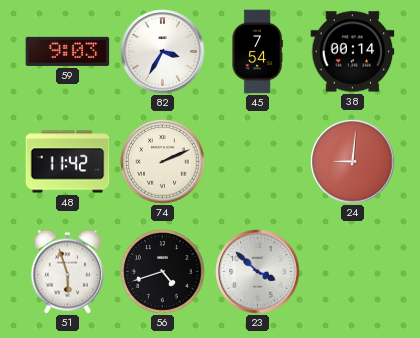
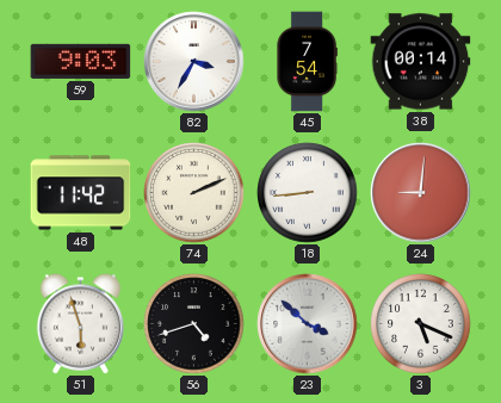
18: none -> 8:44 (308, 193)
3: none -> 5:19 (421, 324)
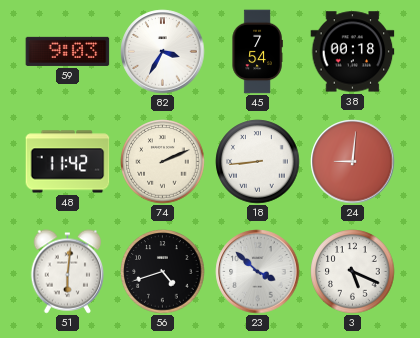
38: 00:14 -> 00:18 (353, 52)
51: 5:57 -> 6:01 (67, 272)
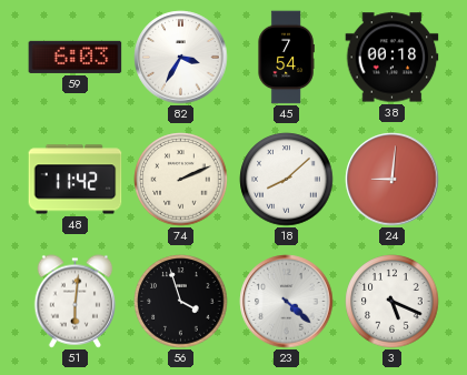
59: 9:03 -> 6:03 (76, 57)
18: 8:44 -> 8:08 (287, 180)
56: 4:42 -> 3:57 (181, 302)
23: 3:52 -> 4:22 (287, 302)
